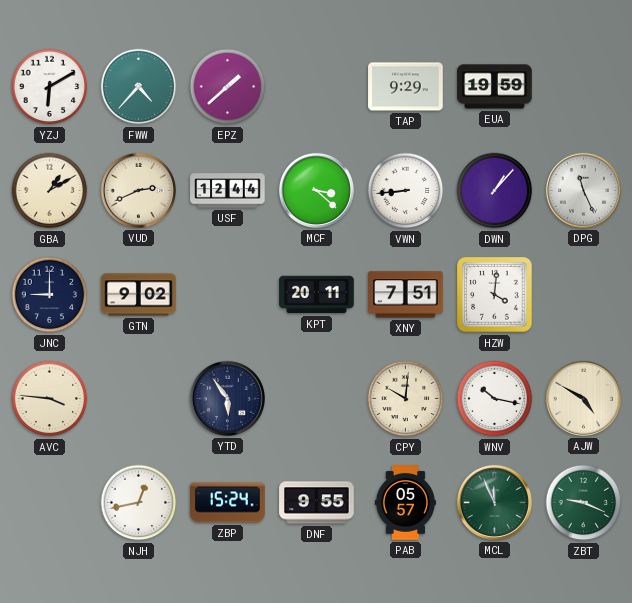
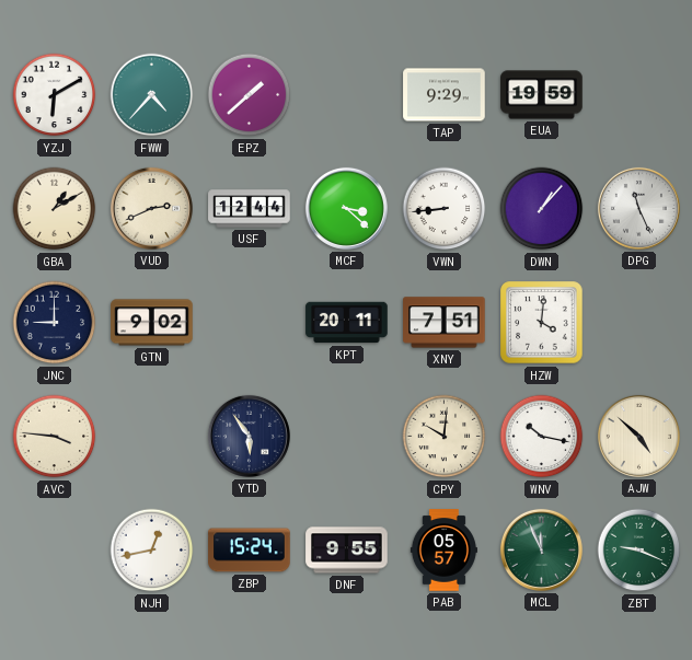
AJW: 4:50 -> 4:52 (638, 436)
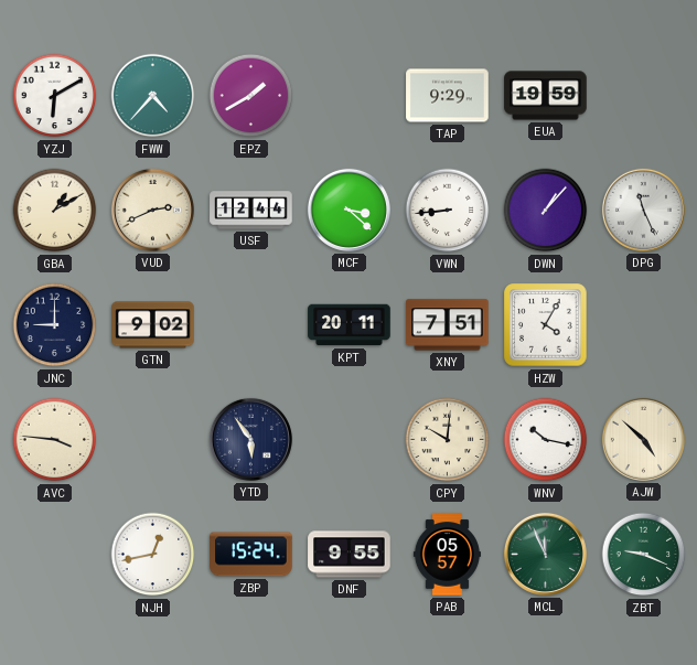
EPZ: 1:38 -> 1:40 (251, 96)
HZW: 4:01 -> 4:05 (546, 325)
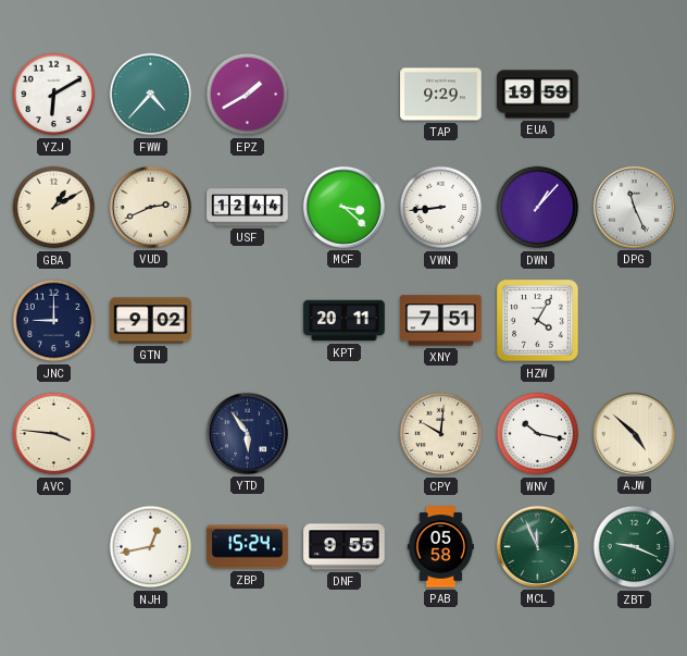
PAB: 05:57 -> 05:58 (440, 547)
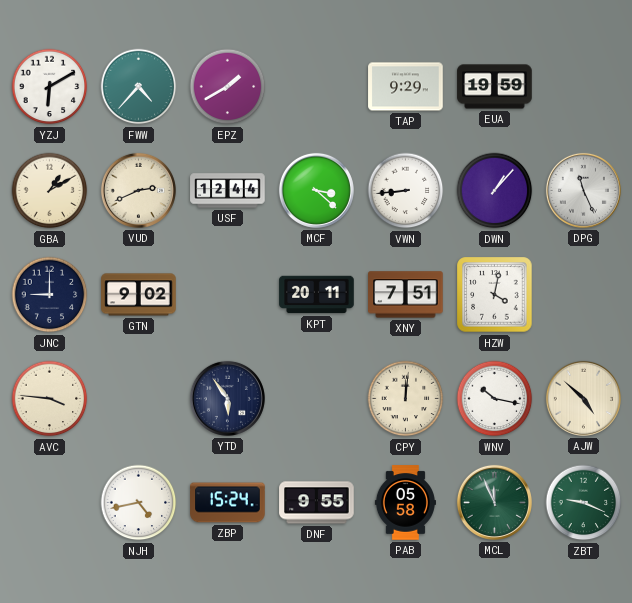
HZW: 4:05 -> 4:02 (495, 295)
CPY: 10:01 -> 12:01 (406, 399)
NJH: 12:43 -> 4:43 (139, 503)
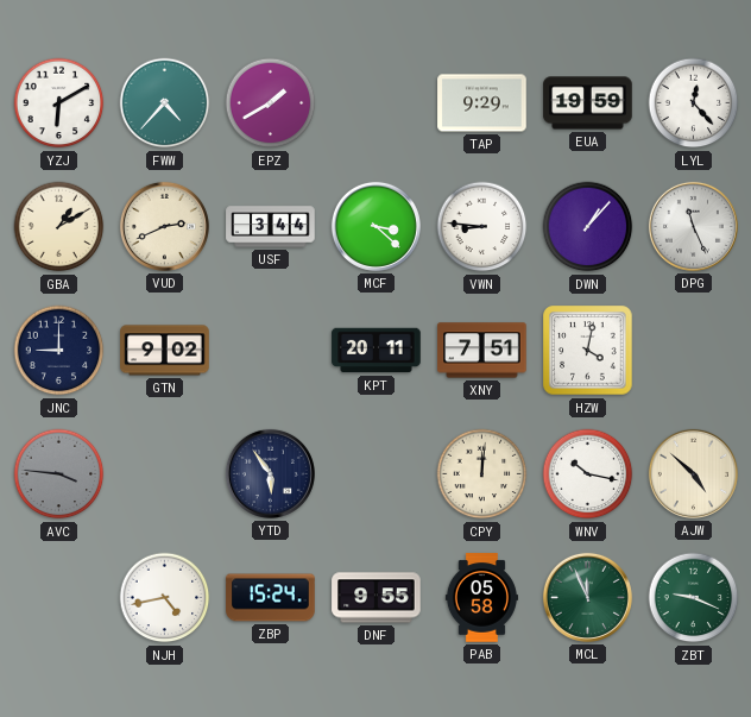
LYL: none -> 12:23 (694, 103)
USF: 12:44 -> 3:44 (271, 227)
VWN: 8:44 -> 8:46 (482, 227)
AVC dial: cream -> grey (59, 474)
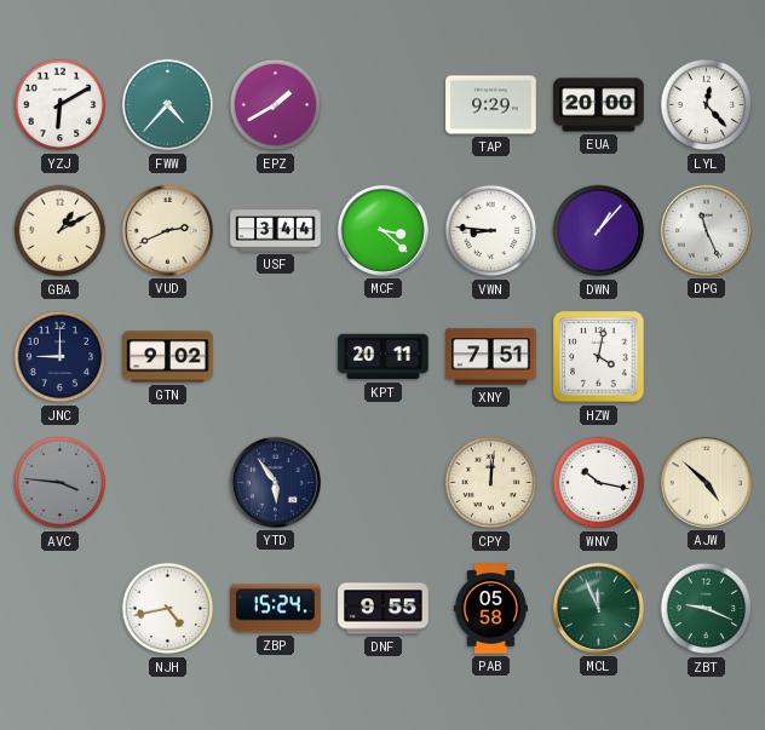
EUA: 19:59 -> 20:00 (599, 105)
